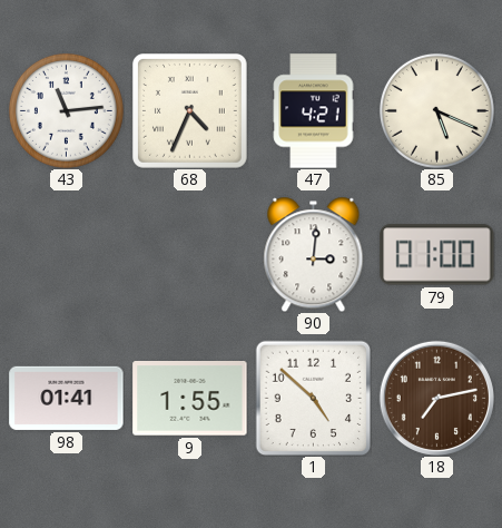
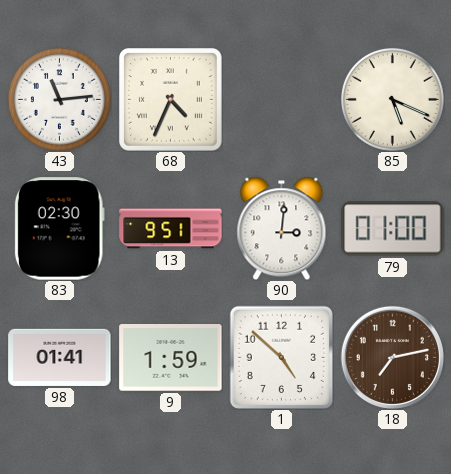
47: 4:21 -> none (314, 111)
83: none -> 02:30 (59, 229)
13: none -> 9:51 (171, 229)
9: 1:55 -> 1:59 (171, 358)
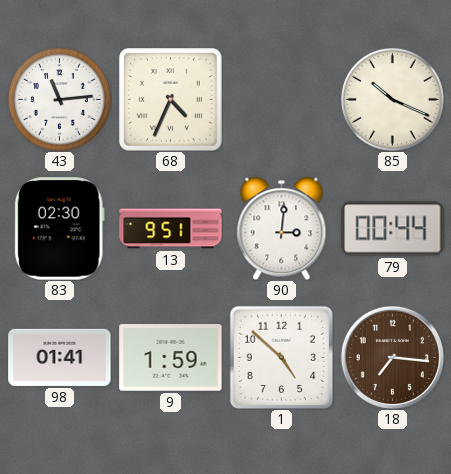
85: 5:19 -> 10:19 (392, 99)
79: 01:00 -> 00:44 (393, 229)
18: 7:13 -> 7:16 (392, 357)
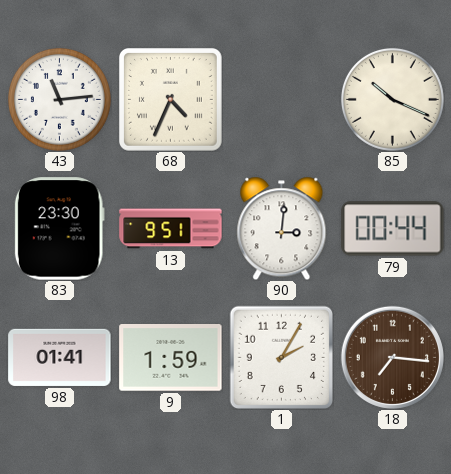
83: 02:30 -> 23:30 (59, 229)
1: 4:52 -> 2:05 (281, 357)
